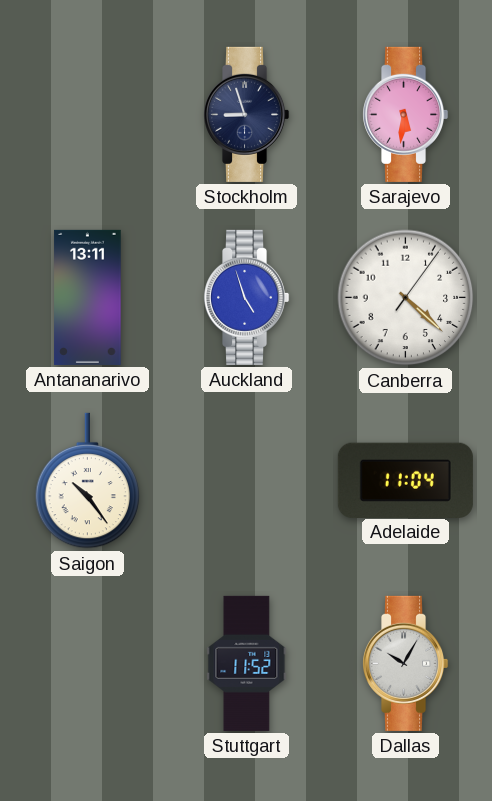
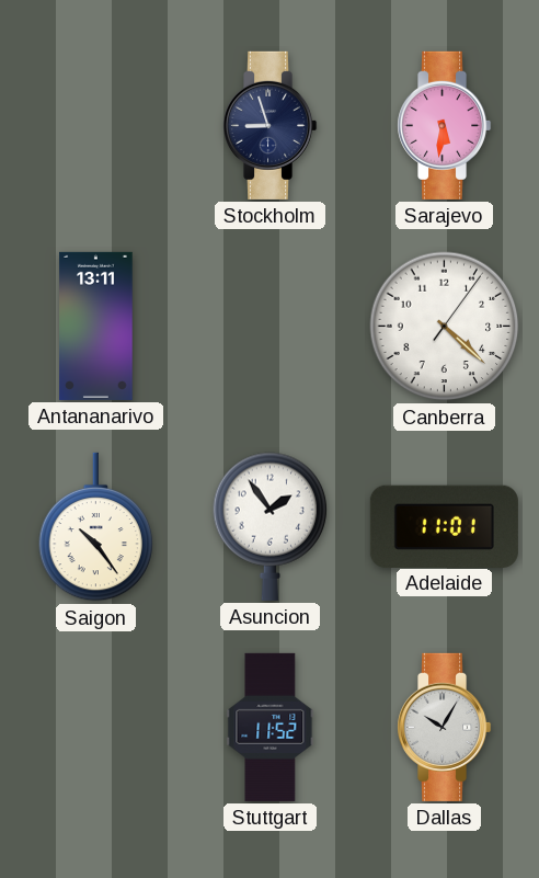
Auckland: 4:57 -> none (247, 297)
Asuncion: none -> 1:54 (271, 526)
Adelaide: 11:04 -> 11:01 (444, 526)
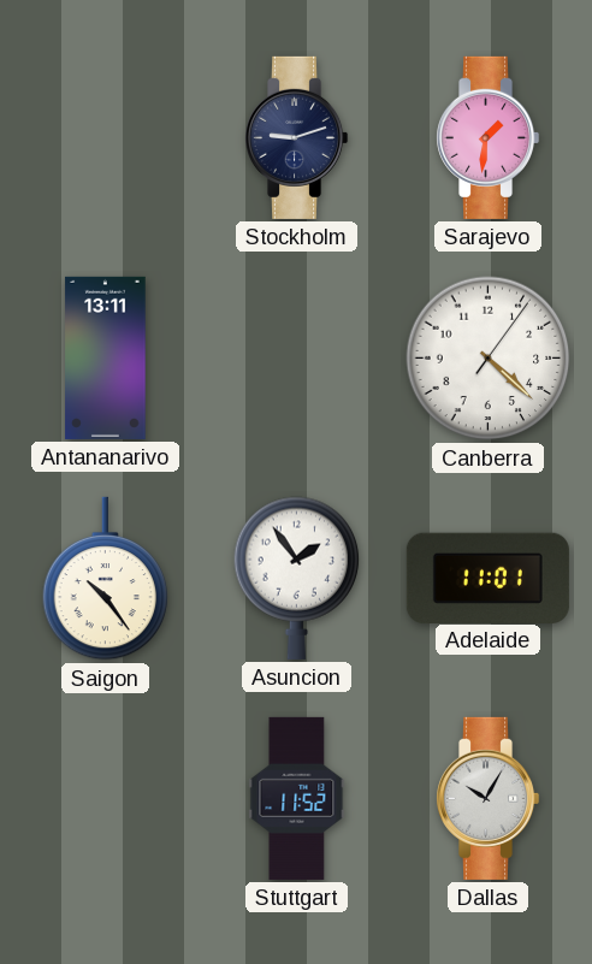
Stockholm: 8:57 -> 9:12 (297, 137)
Sarajevo: 5:31 -> 1:31 (489, 137)
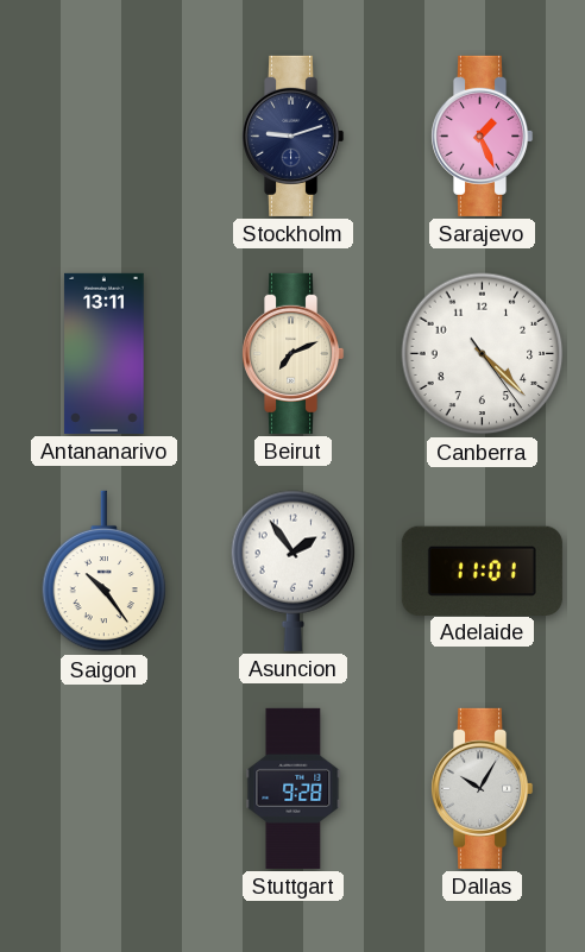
Sarajevo: 1:31 -> 1:26 (483, 135)
Beirut: none -> 7:11 (294, 353)
Canberra: 4:22:06 -> 4:22:24 (483, 354)
Stuttgart: 11:52 -> 9:28 (294, 788)
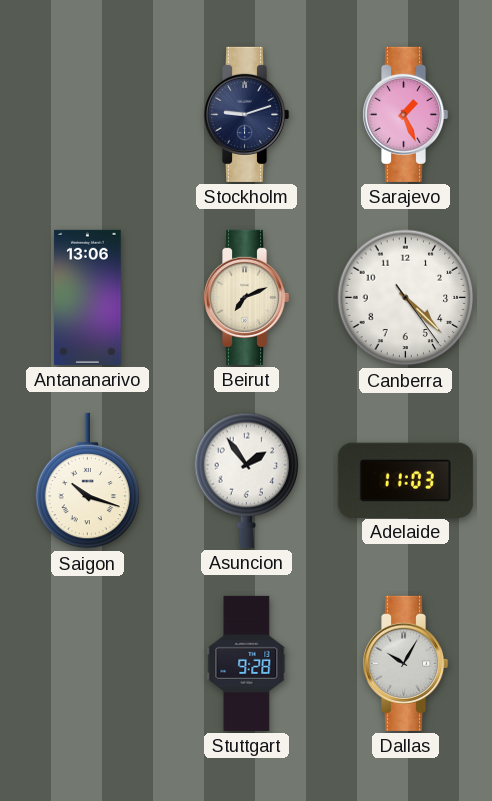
Antananarivo: 13:11 -> 13:06 (88, 297)
Saigon: 10:24 -> 10:18 (88, 481)
Adelaide: 11:01 -> 11:03 (405, 480)
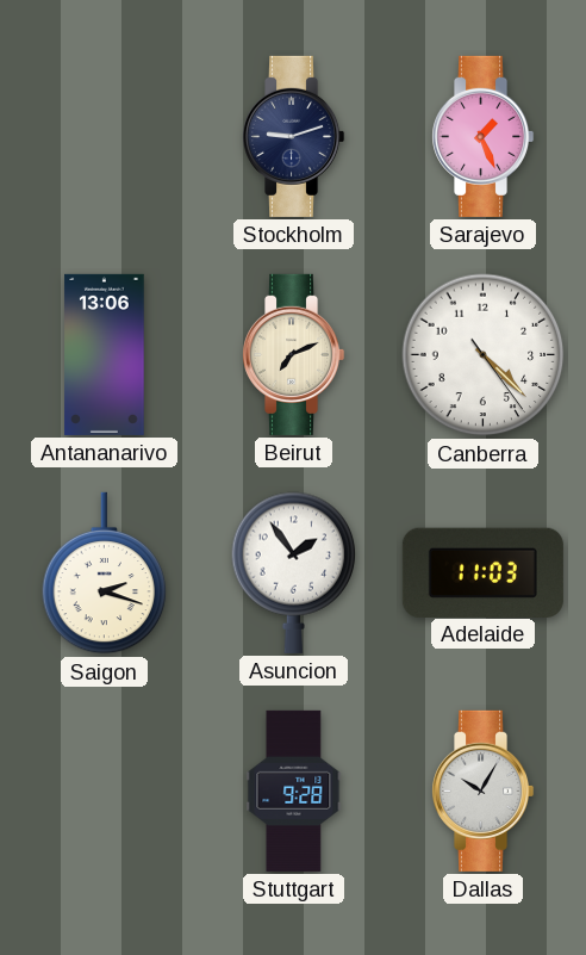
Saigon: 10:18 -> 2:18 (105, 573)
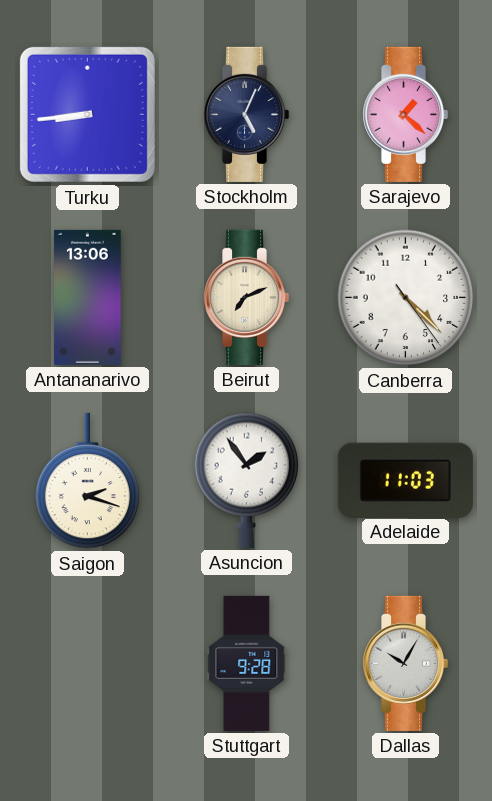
Turku: none -> 8:44 (87, 114)
Stockholm: 9:12 -> 5:04 (247, 114)
Sarajevo: 1:26 -> 1:22 (406, 114)
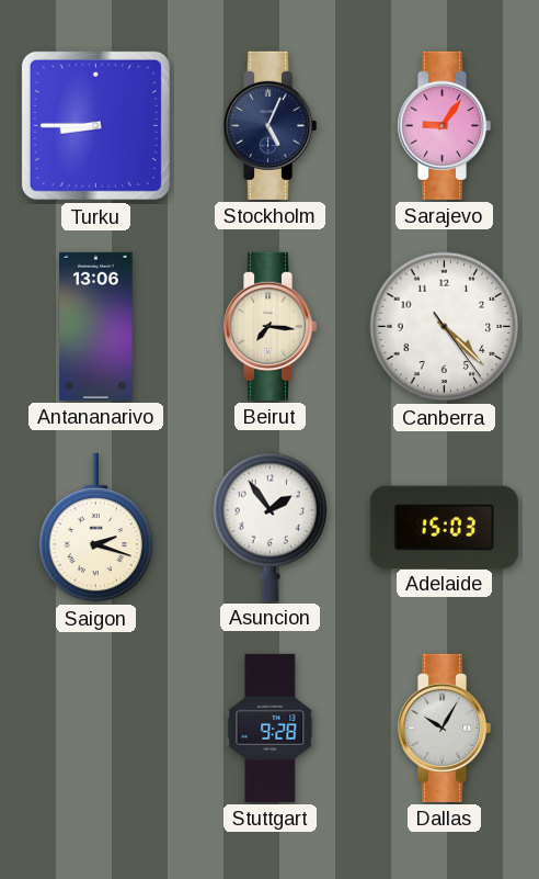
Turku: 8:44 -> 8:45 (95, 125)
Sarajevo: 1:22 -> 9:06 (445, 125)
Beirut: 7:11 -> 7:16 (271, 326)
Adelaide: 11:03 -> 15:03 (444, 527)
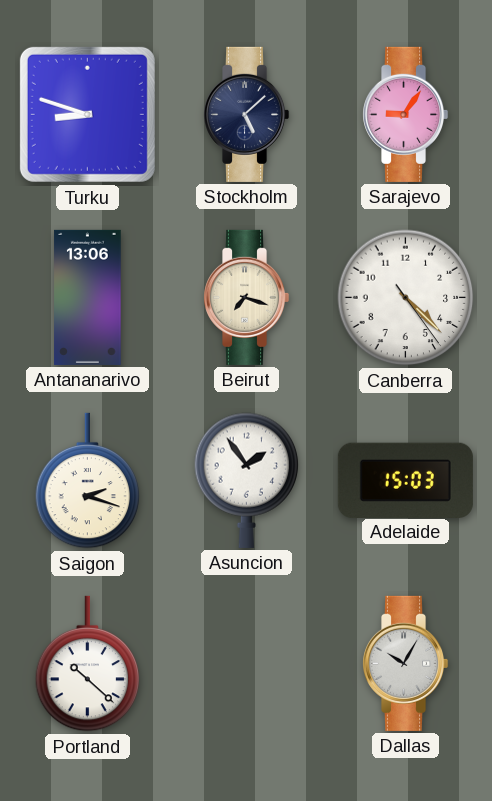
Turku: 8:45 -> 8:48 (87, 114)
Stockholm: 5:04 -> 5:08 (247, 114)
Beirut: 7:16 -> 7:18 (247, 297)
Portland: none -> 10:22 (88, 664)
Stuttgart: 9:28 -> none (271, 728)
